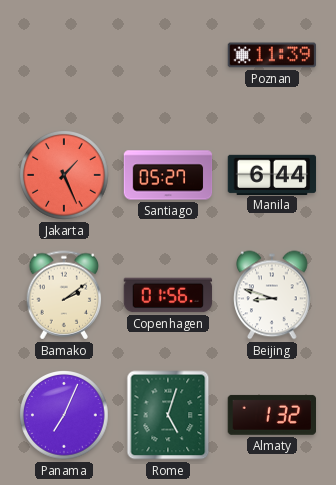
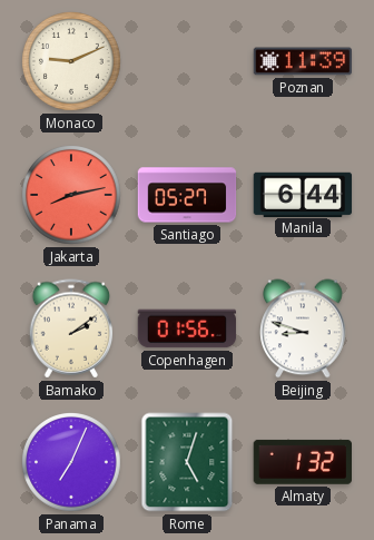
Monaco: none -> 9:11 (71, 61)
Jakarta: 1:26 -> 8:13 (71, 195)
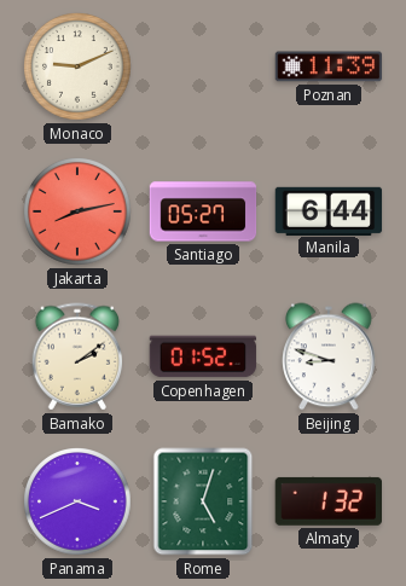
Copenhagen: 01:56 -> 01:52 (203, 356)
Panama: 7:04 -> 3:41 (77, 501)
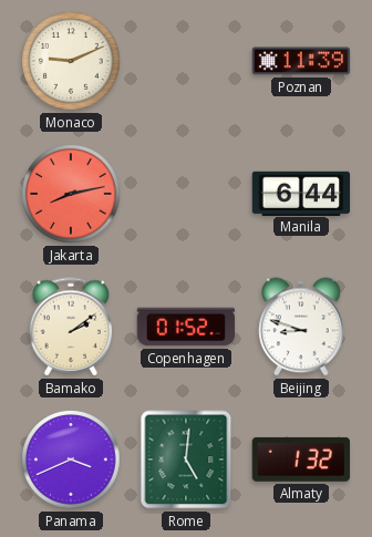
Santiago: 05:27 -> none (203, 211)
Rome: 5:03 -> 5:01 (186, 459)
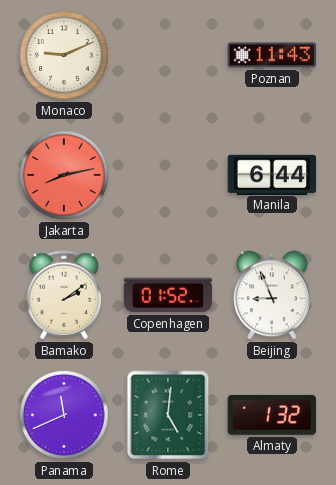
Poznan: 11:39 -> 11:43 (272, 55)
Beijing: 8:48 -> 8:56 (272, 295)
Panama: 3:41 -> 11:41 (64, 415)
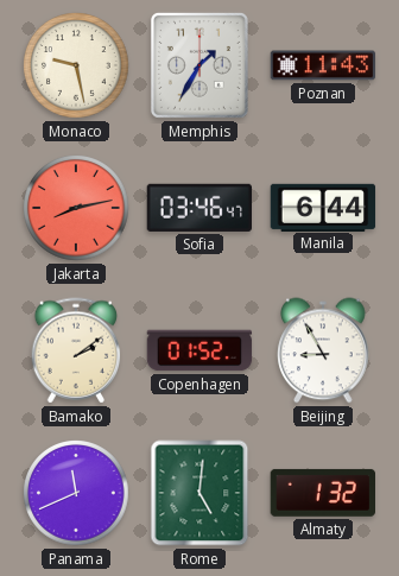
Monaco: 9:11 -> 9:28 (76, 65)
Memphis: none -> 1:35 (199, 65)
Sofia: none -> 03:46 (198, 208)
Beijing: 8:56 -> 8:55 (323, 350)
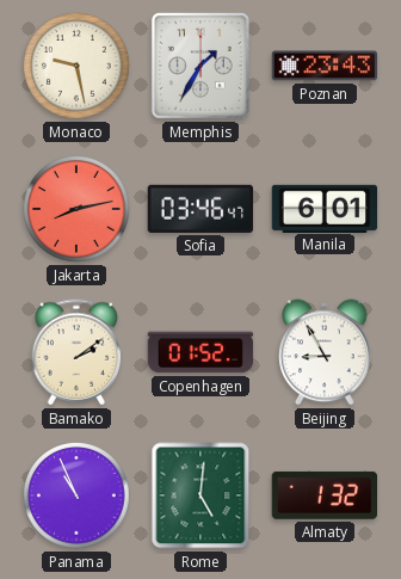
Poznan: 11:43 -> 23:43 (325, 66)
Manila: 6:44 -> 6:01 (325, 208)
Panama: 11:41 -> 10:56 (76, 495)
